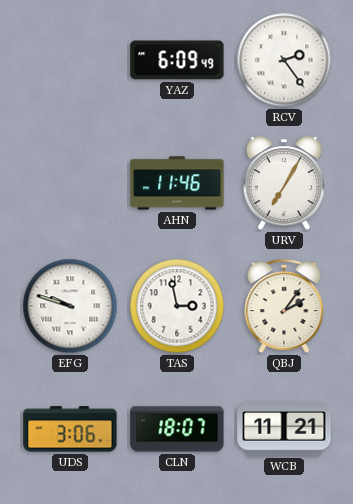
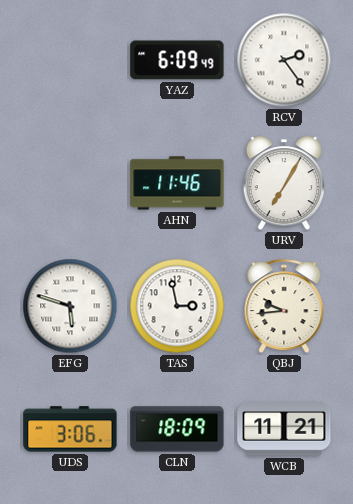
EFG: 9:48 -> 5:48 (70, 306)
QBJ: 2:06 -> 9:44 (284, 307)
CLN: 18:07 -> 18:09 (177, 429)
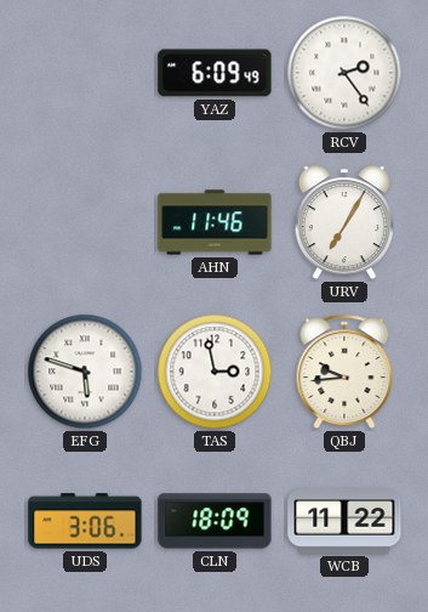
WCB: 11:21 -> 11:22 (344, 521)
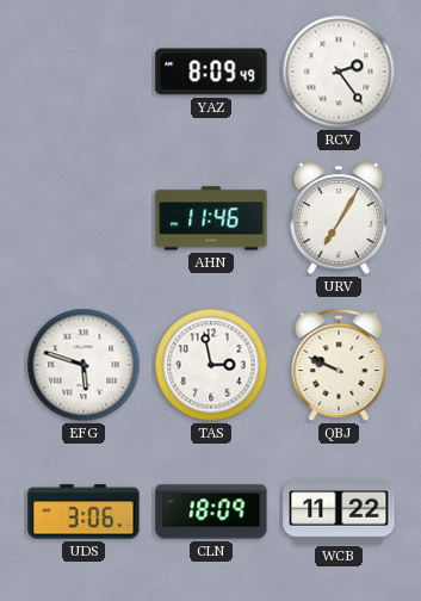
YAZ: 6:09 -> 8:09 (211, 72)
QBJ: 9:44 -> 9:49 (339, 366)
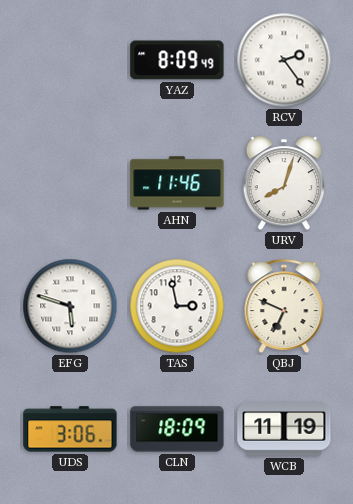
URV: 7:05 -> 8:03 (284, 184)
QBJ: 9:49 -> 6:49 (284, 307)
WCB: 11:22 -> 11:19 (284, 429)
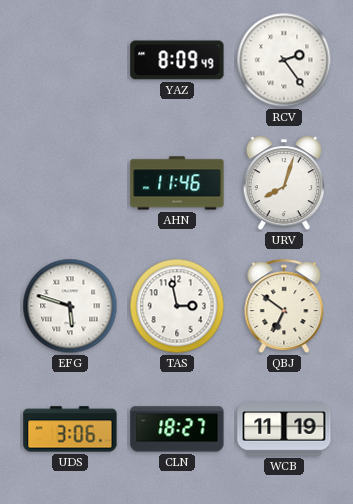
QBJ: 6:49 -> 6:51 (284, 307)
CLN: 18:09 -> 18:27 (177, 429)
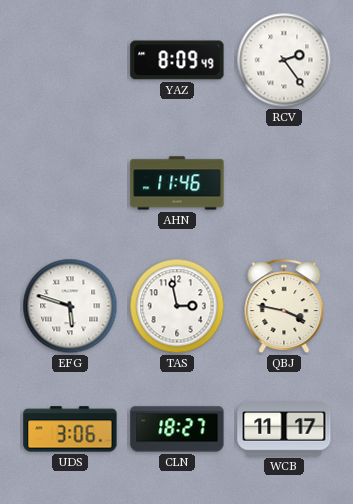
URV: 8:03 -> none (284, 184)
QBJ: 6:51 -> 3:47 (284, 307)
WCB: 11:19 -> 11:17 (284, 429)
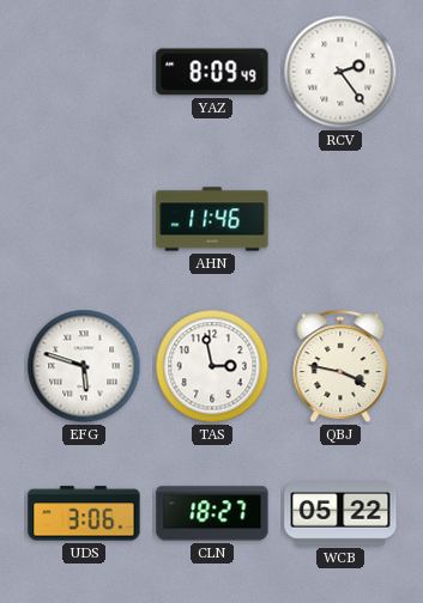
WCB: 11:17 -> 05:22 (340, 513)
